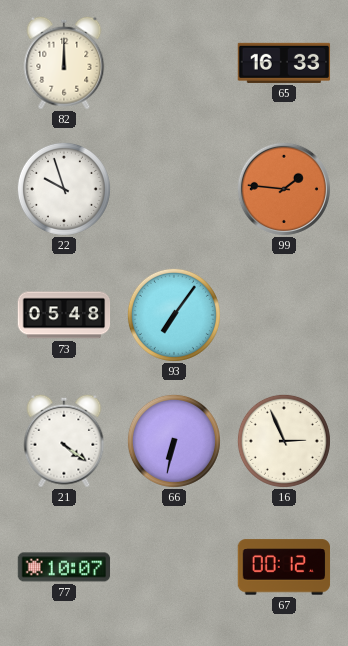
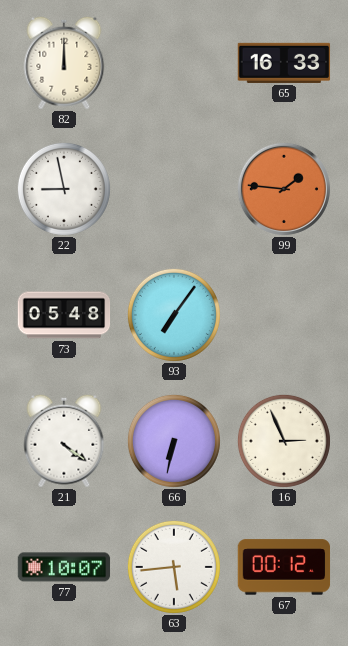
22: 9:57 -> 8:58 (64, 189)
63: none -> 5:44 (174, 567)
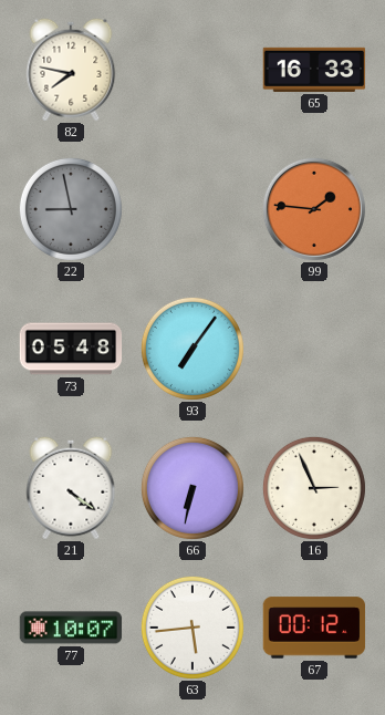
82: 12:00 -> 7:47 (71, 70)
22 dial: white -> grey (71, 209)
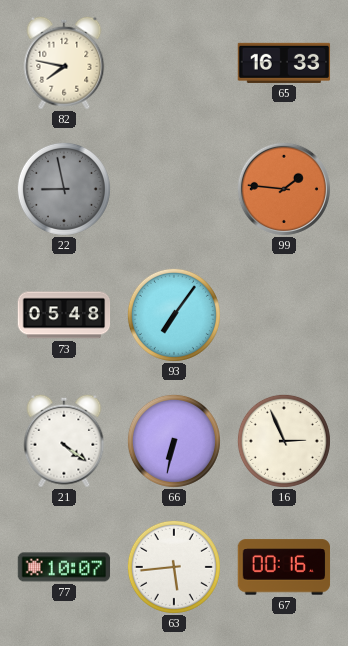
67: 00:12 -> 00:16 (284, 567)
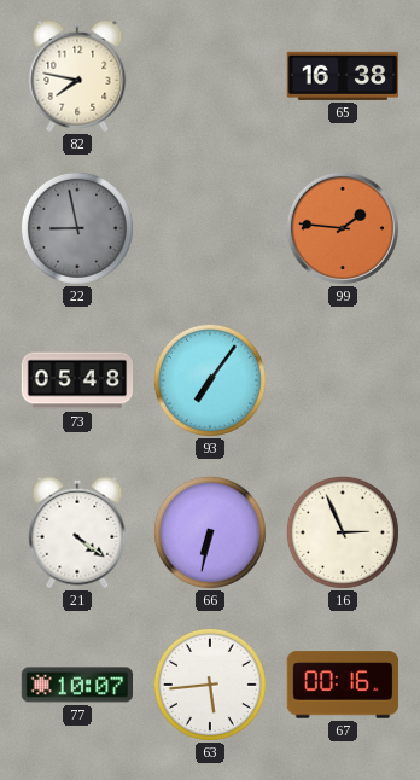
65: 16:33 -> 16:38 (343, 76)
